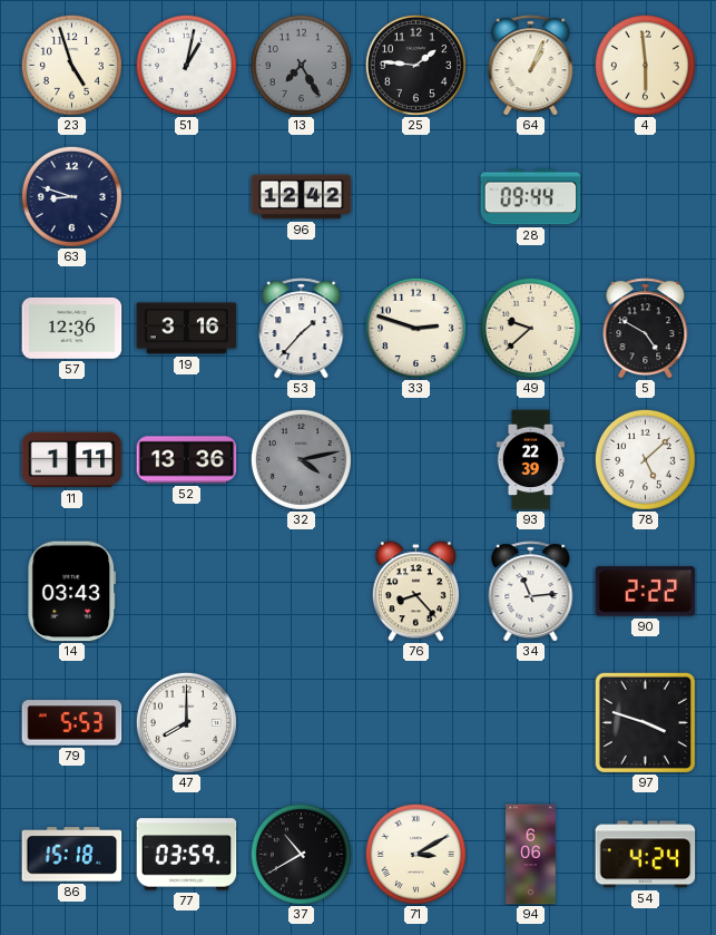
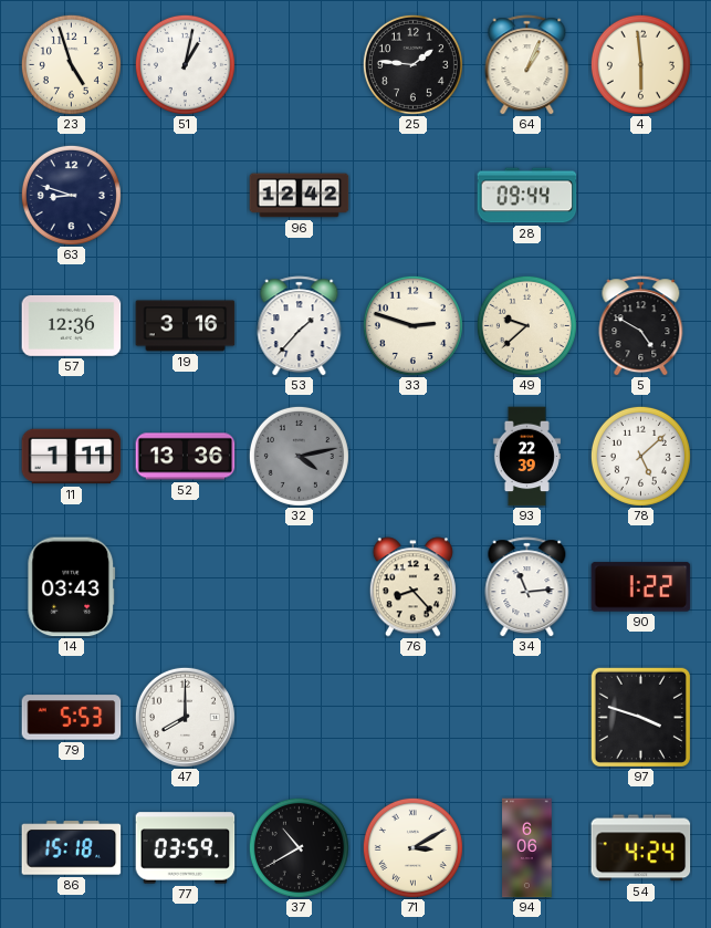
13: 7:25 -> none (301, 65)
90: 2:22 -> 1:22 (641, 587)
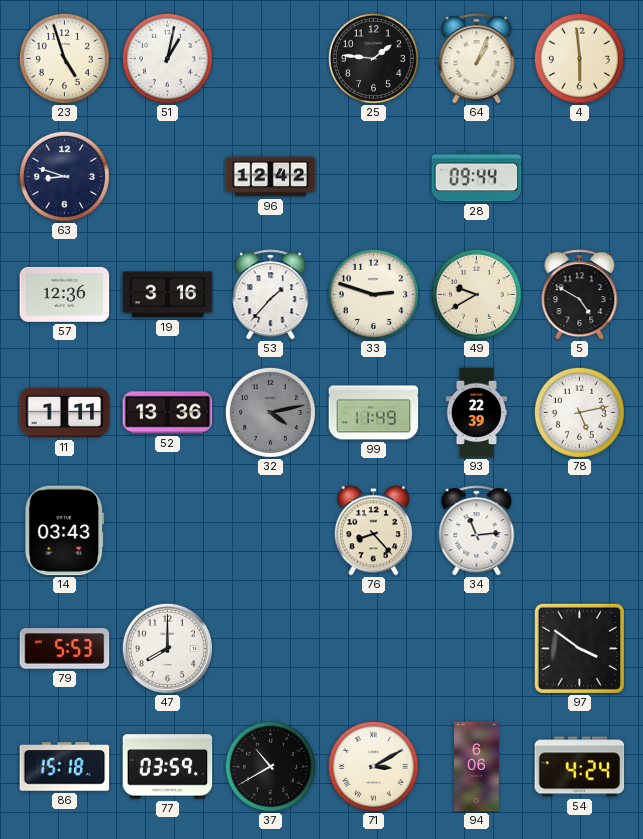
49: 9:38 -> 9:40 (476, 294)
99: none -> 11:49 (374, 413)
78: 5:08 -> 5:13 (579, 412)
90: 1:22 -> none (641, 587)
97: 3:48 -> 3:51 (579, 648)
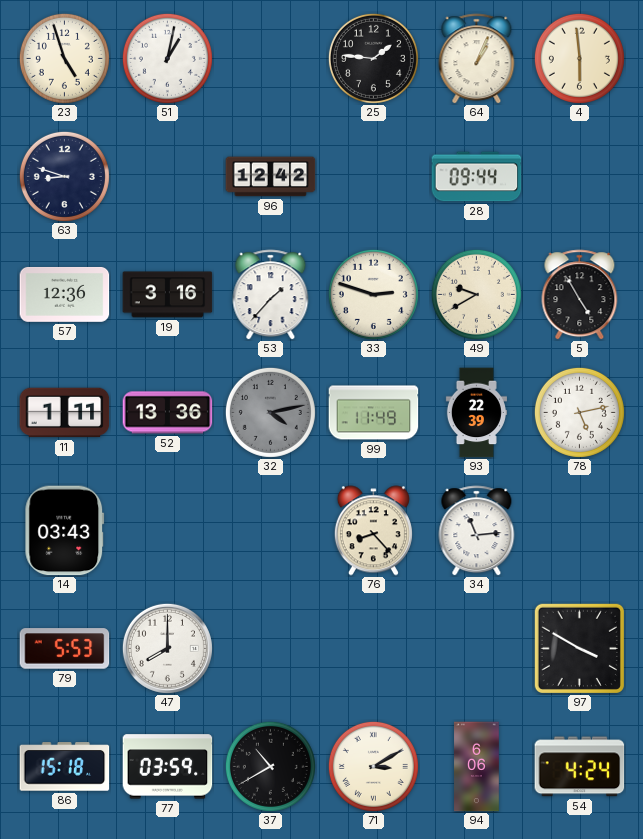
5: 4:50 -> 4:55 (580, 295)
97: 3:51 -> 3:50 (579, 648)
